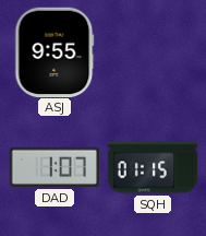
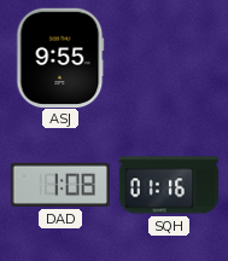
DAD: 1:07 -> 1:08 (59, 185)
SQH: 01:15 -> 01:16 (169, 185)
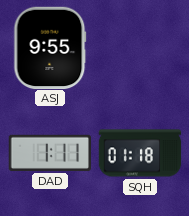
DAD: 1:08 -> 1:11 (49, 153)
SQH: 01:16 -> 01:18 (140, 153)
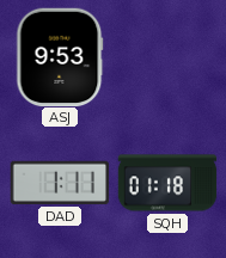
ASJ: 9:55 -> 9:53 (60, 57)
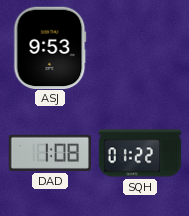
DAD: 1:11 -> 1:08 (49, 153)
SQH: 01:18 -> 01:22 (140, 153)
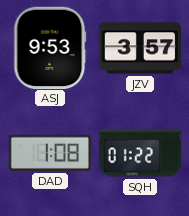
JZV: none -> 3:57 (140, 48)
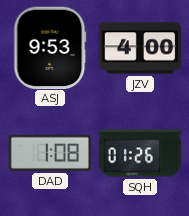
JZV: 3:57 -> 4:00 (140, 48)
SQH: 01:22 -> 01:26 (140, 153)
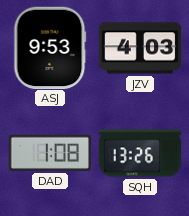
JZV: 4:00 -> 4:03 (140, 48)
SQH: 01:26 -> 13:26 (140, 153)
